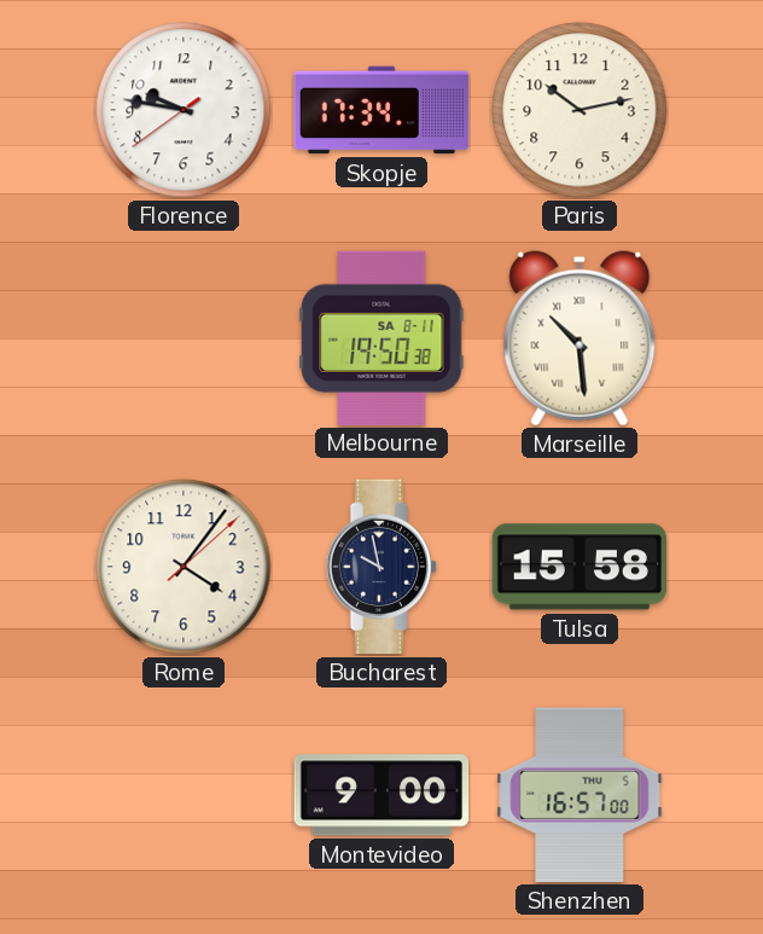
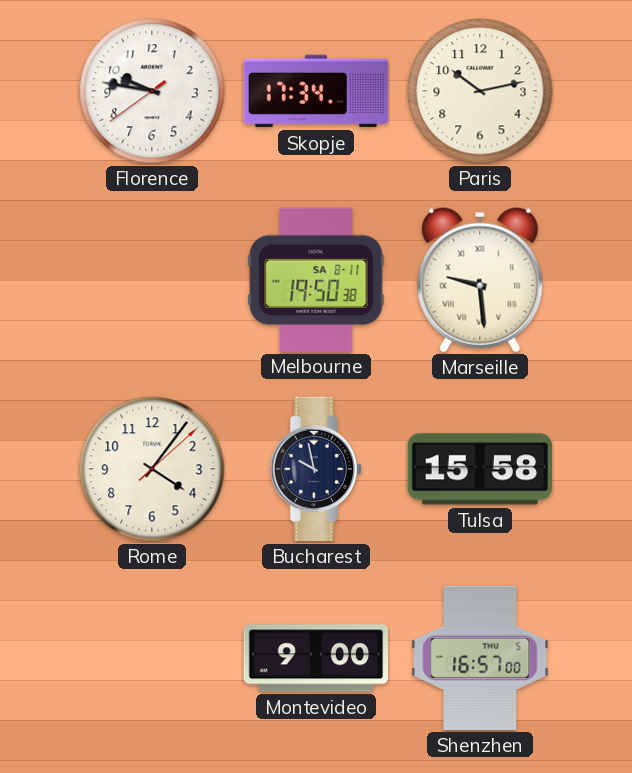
Marseille: 10:29 -> 9:29 (480, 280)
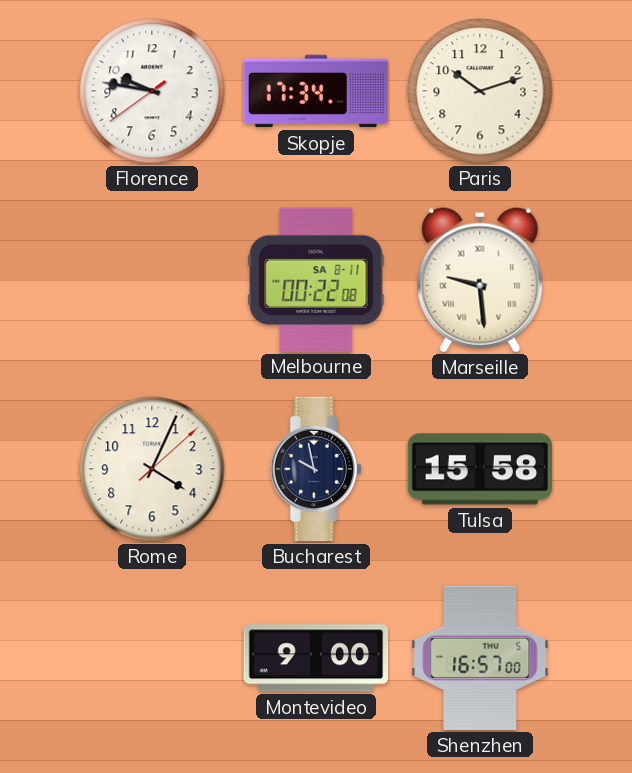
Paris: 10:13 -> 10:12 (480, 91)
Melbourne: 19:50 -> 00:22 (316, 279)
Rome: 4:06 -> 4:04 (152, 469)
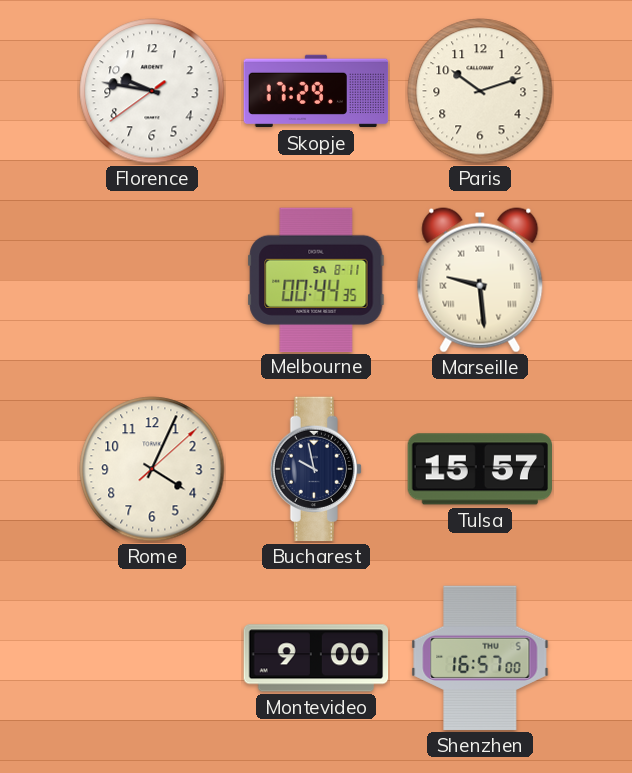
Skopje: 17:34 -> 17:29 (316, 91)
Melbourne: 00:22 -> 00:44 (316, 279)
Tulsa: 15:58 -> 15:57 (479, 469)
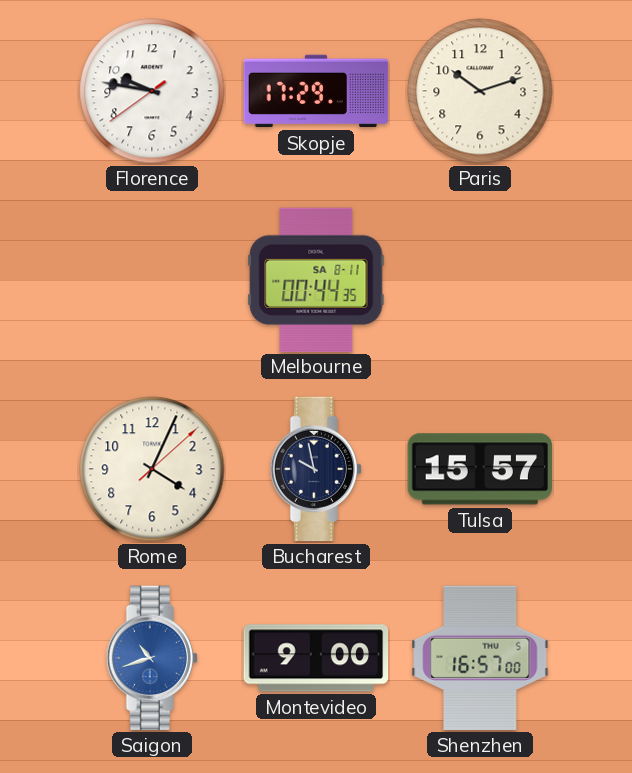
Marseille: 9:29 -> none (480, 280)
Saigon: none -> 10:42 (151, 658)
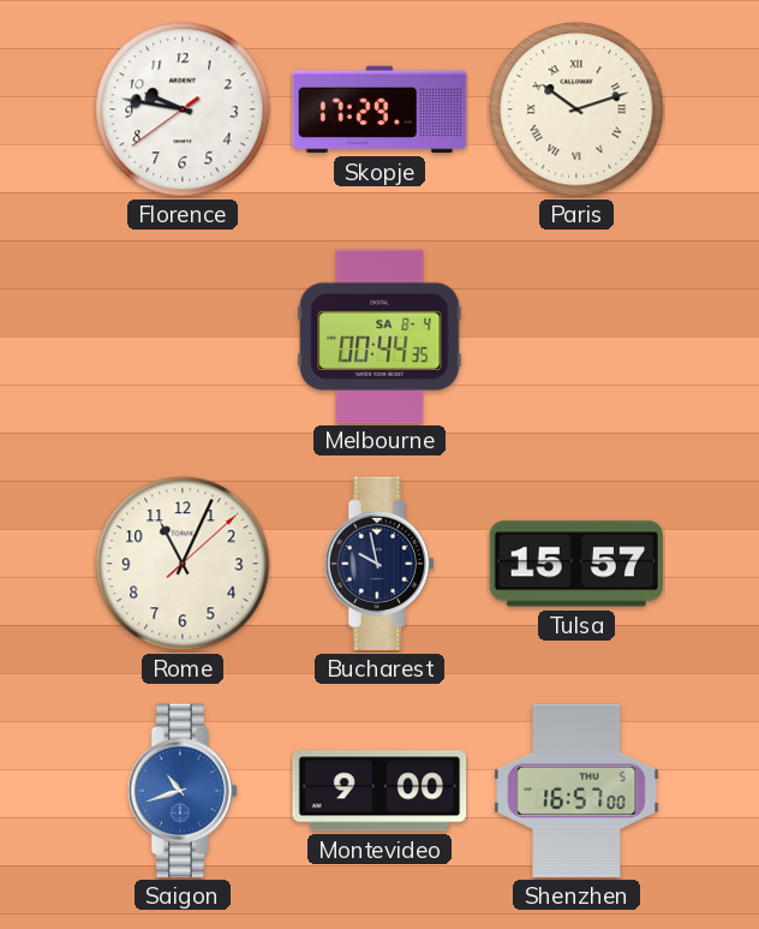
Paris numerals: Arabic -> Roman (576, 109)
Melbourne date: SA 8-11 -> SA 8-4 (379, 335)
Rome: 4:04 -> 11:04 (183, 564)
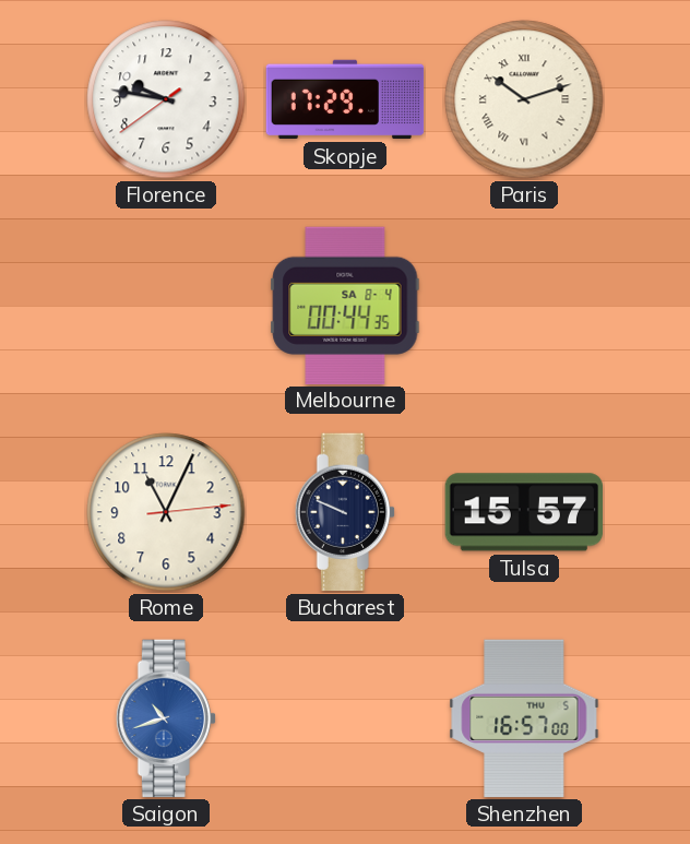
Rome: 11:04:08 -> 11:04:14 (166, 512)
Bucharest: 9:58 -> 9:49 (344, 512)
Montevideo: 9:00 -> none (379, 791)
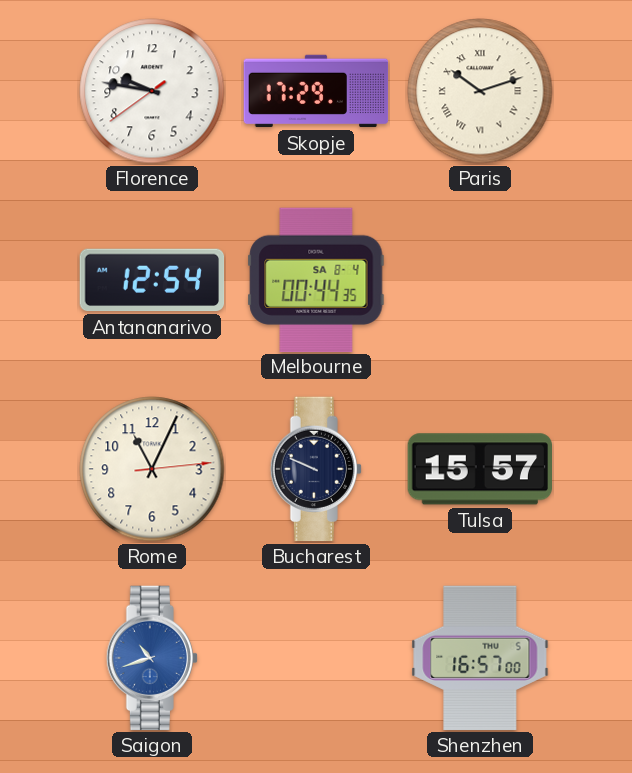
Antananarivo: none -> 12:54 (152, 280)
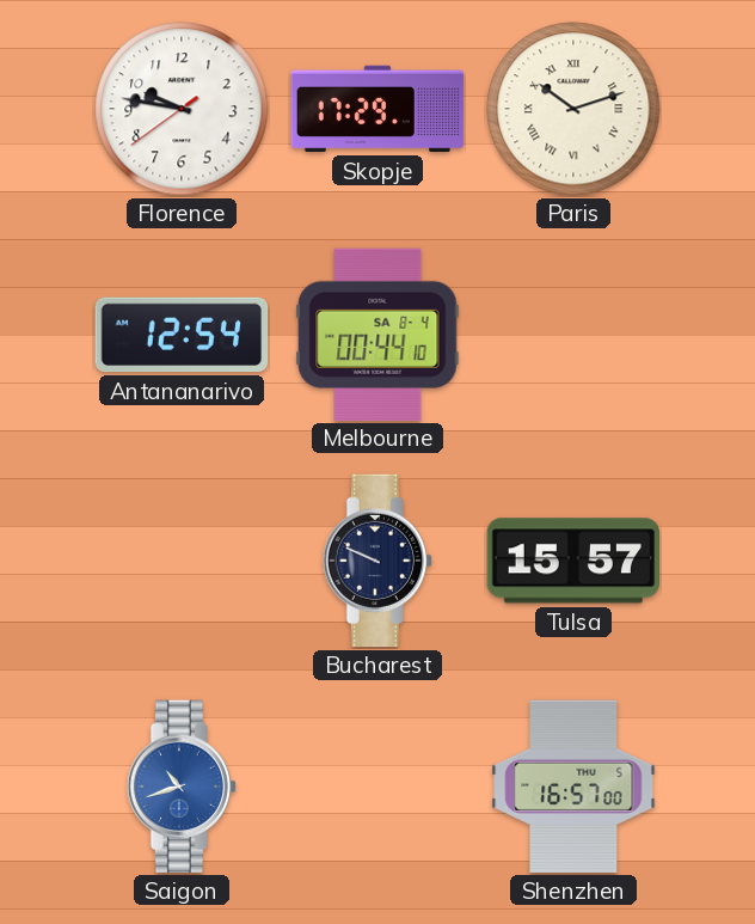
Melbourne: 00:44:35 -> 00:44:10 (377, 334)
Rome: 11:04 -> none (152, 469)
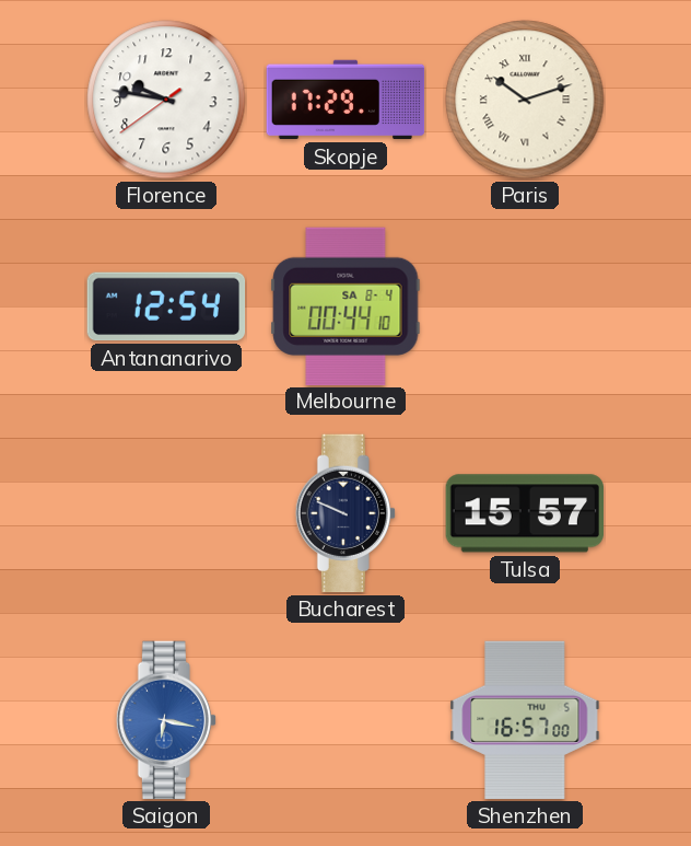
Saigon: 10:42 -> 6:17 (165, 720)
